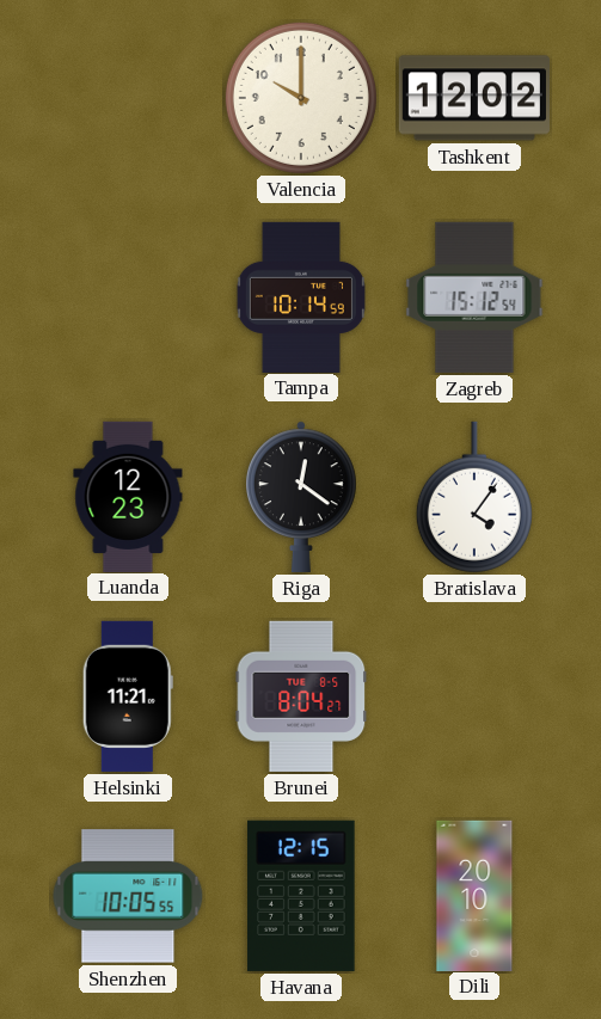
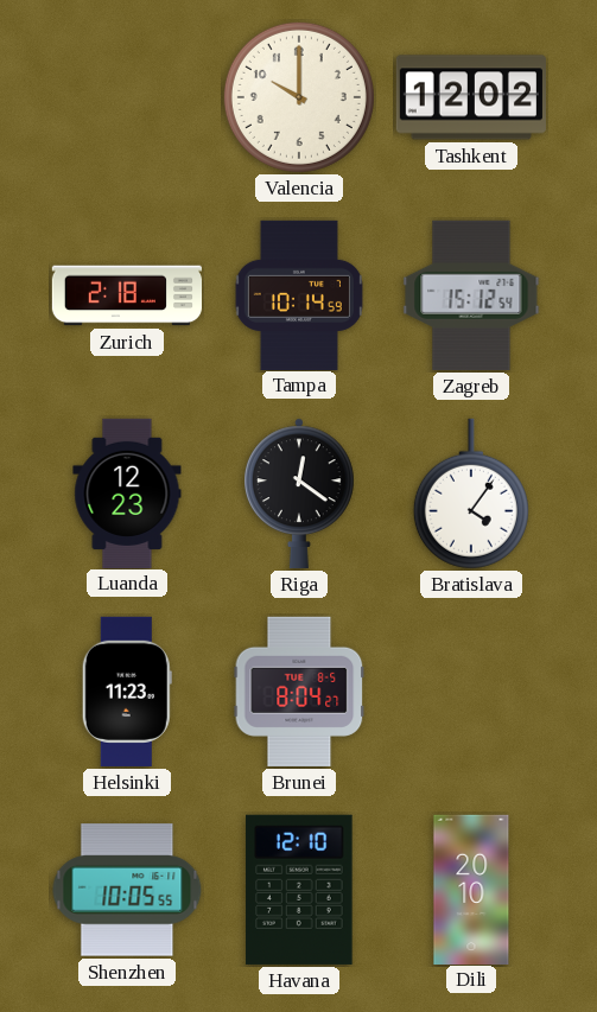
Zurich: none -> 2:18 (126, 295)
Helsinki: 11:21 -> 11:23 (127, 692)
Havana: 12:15 -> 12:10 (299, 890)
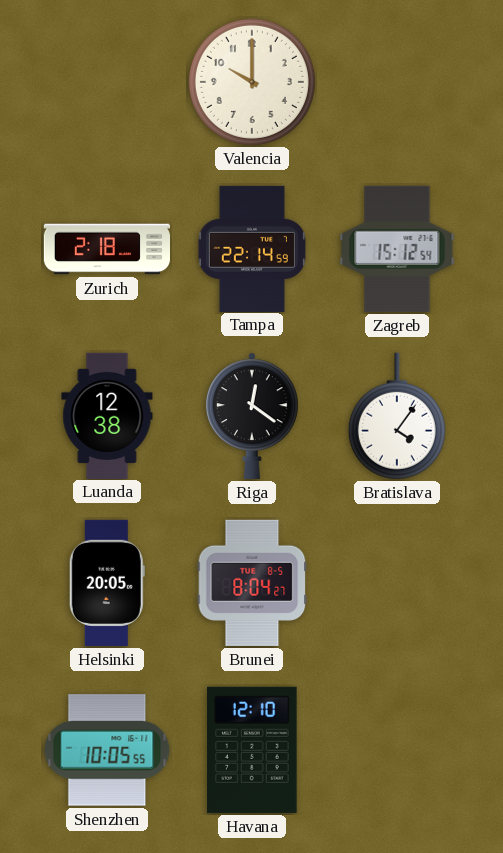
Tashkent: 12:02 -> none (471, 97)
Tampa: 10:14 -> 22:14 (252, 248)
Luanda: 12:23 -> 12:38 (107, 415)
Helsinki: 11:23 -> 20:05 (107, 583)
Dili: 20:10 -> none (471, 889)
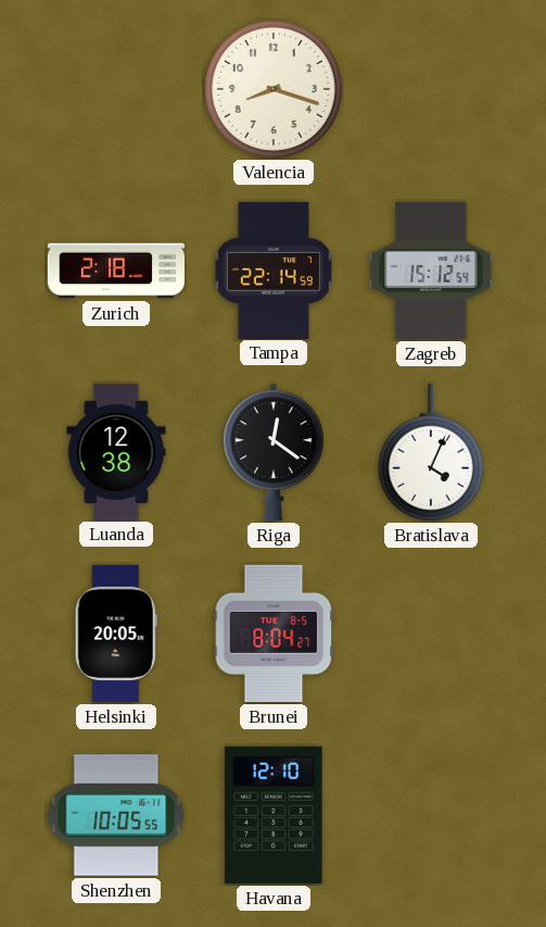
Valencia: 10:00 -> 8:18 (274, 89)
Bratislava: 4:06 -> 4:04 (431, 452)
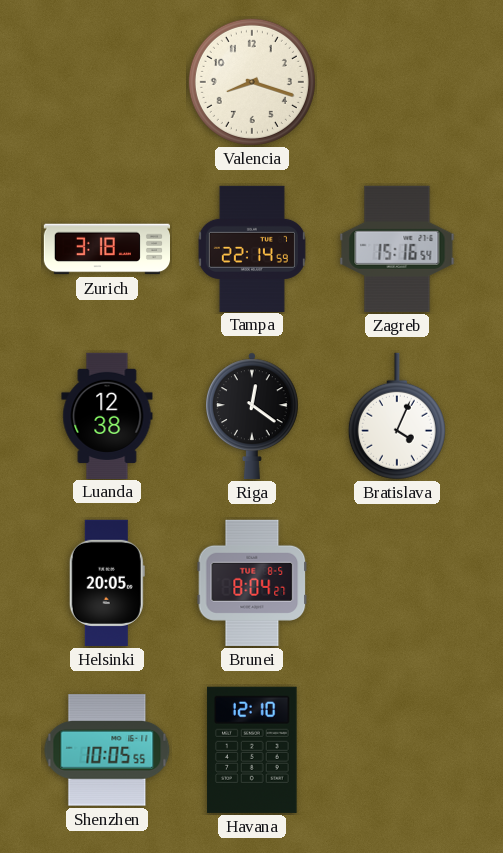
Zurich: 2:18 -> 3:18 (106, 249)
Zagreb: 15:12 -> 15:16 (397, 249)
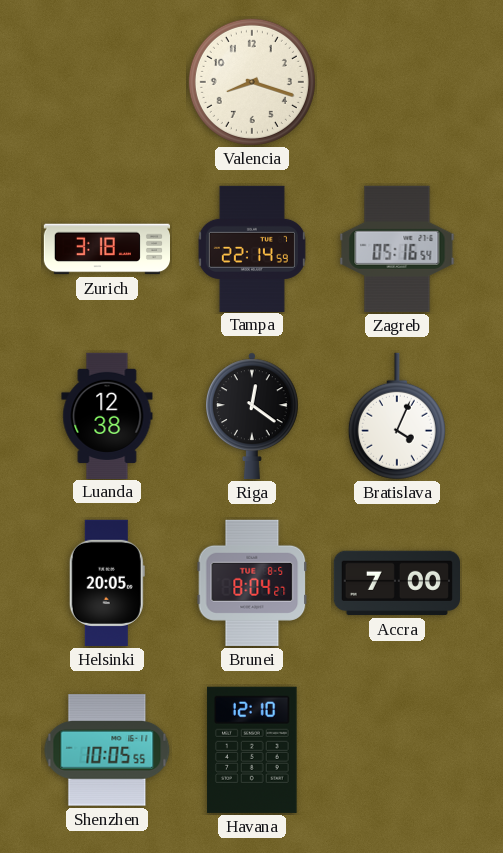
Zagreb: 15:16 -> 05:16 (397, 249)
Accra: none -> 7:00 (396, 583)
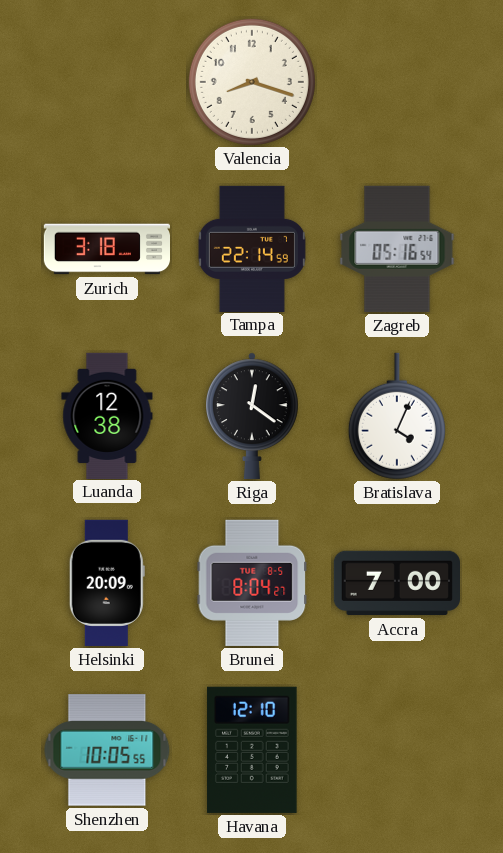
Helsinki: 20:05 -> 20:09 (107, 583)
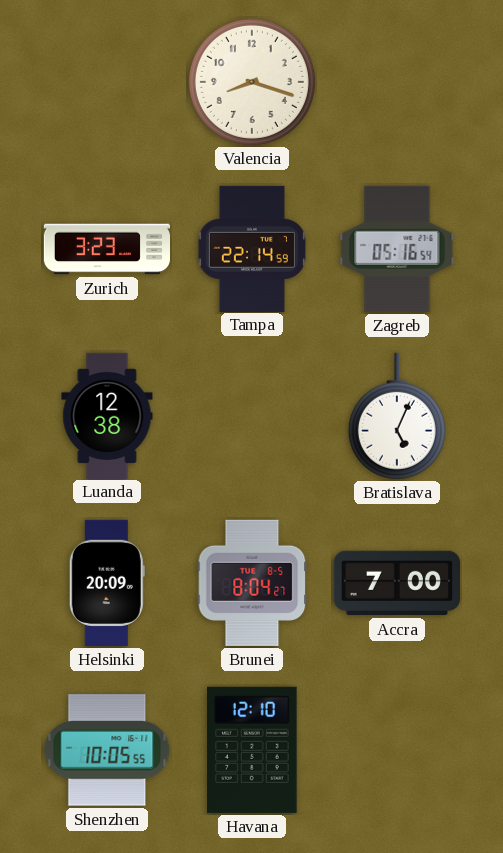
Zurich: 3:18 -> 3:23 (106, 249)
Riga: 12:21 -> none (253, 416)
Bratislava: 4:04 -> 5:04 (397, 416)
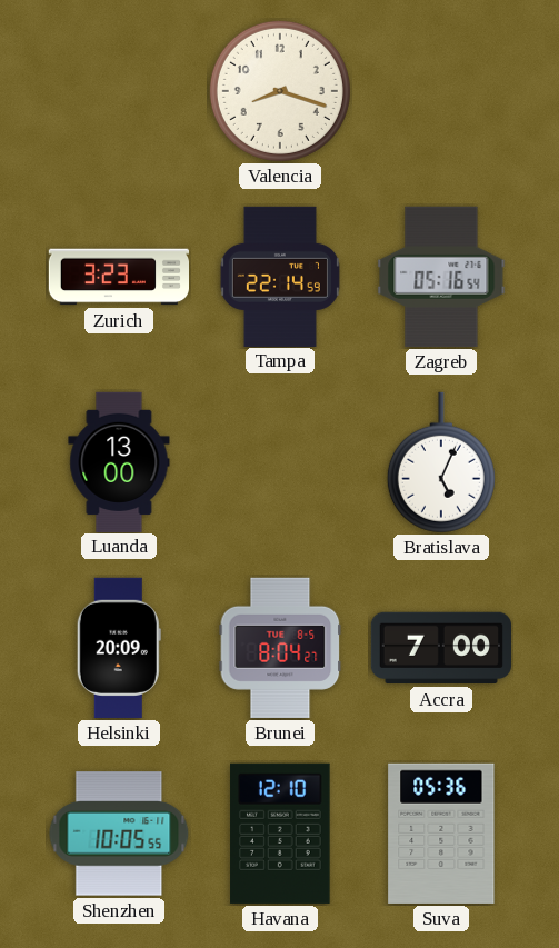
Luanda: 12:38 -> 13:00 (119, 461)
Suva: none -> 05:36 (441, 834)
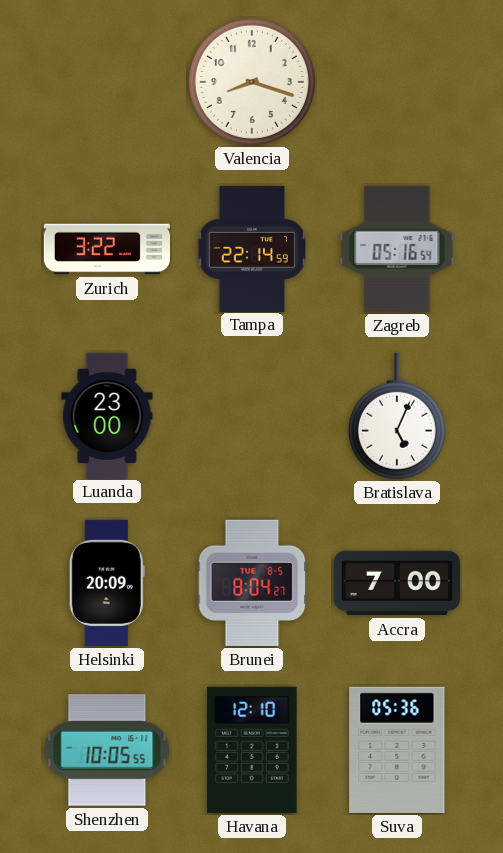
Zurich: 3:23 -> 3:22 (106, 249)
Luanda: 13:00 -> 23:00 (107, 415)
